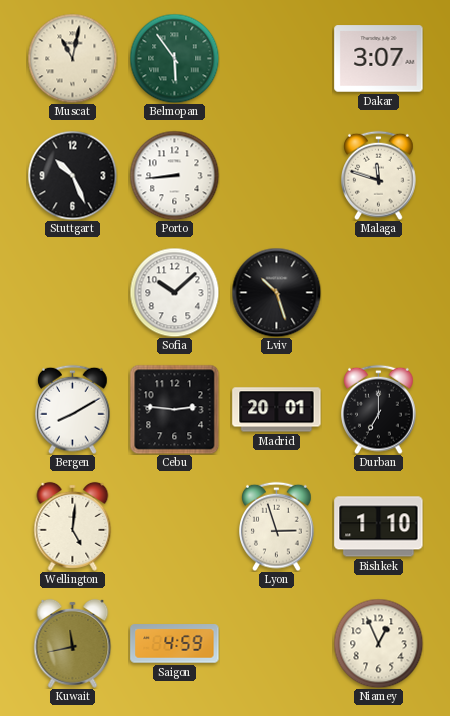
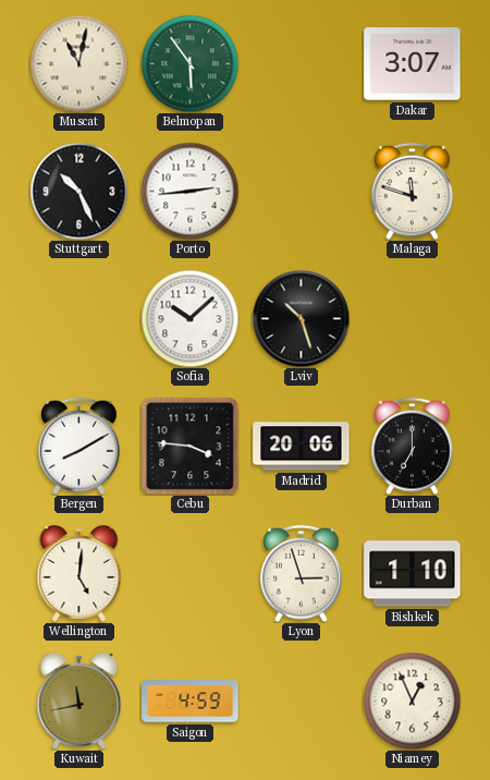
Porto: 8:44 -> 2:44 (189, 191)
Cebu: 2:46 -> 3:46 (189, 446)
Madrid: 20:01 -> 20:06 (302, 447)
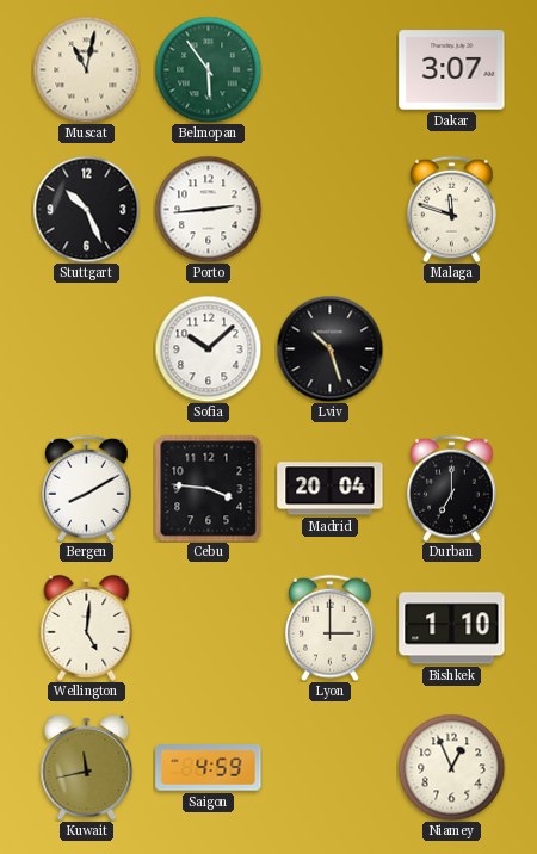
Madrid: 20:06 -> 20:04 (331, 489)
Lyon: 2:57 -> 3:00 (331, 627)
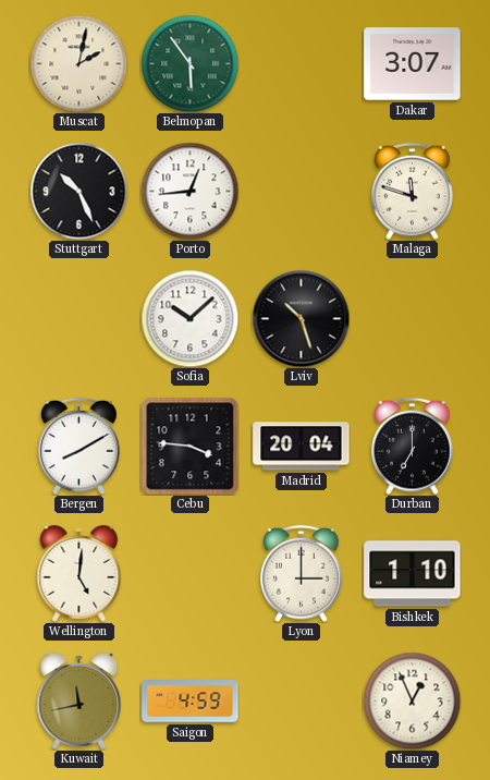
Muscat: 11:02 -> 2:02 (78, 63)
Porto: 2:44 -> 12:44 (189, 191)
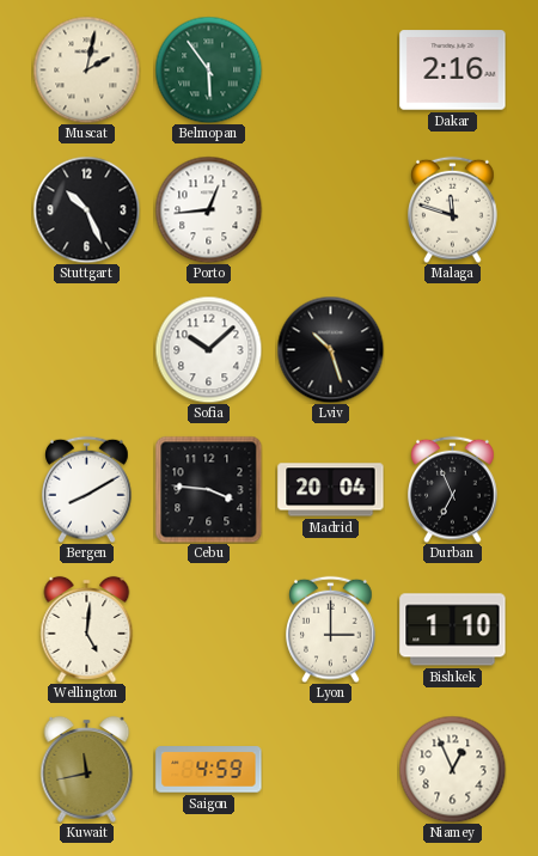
Dakar: 3:07 -> 2:16 (453, 71)
Durban: 7:00 -> 6:56 (453, 489)
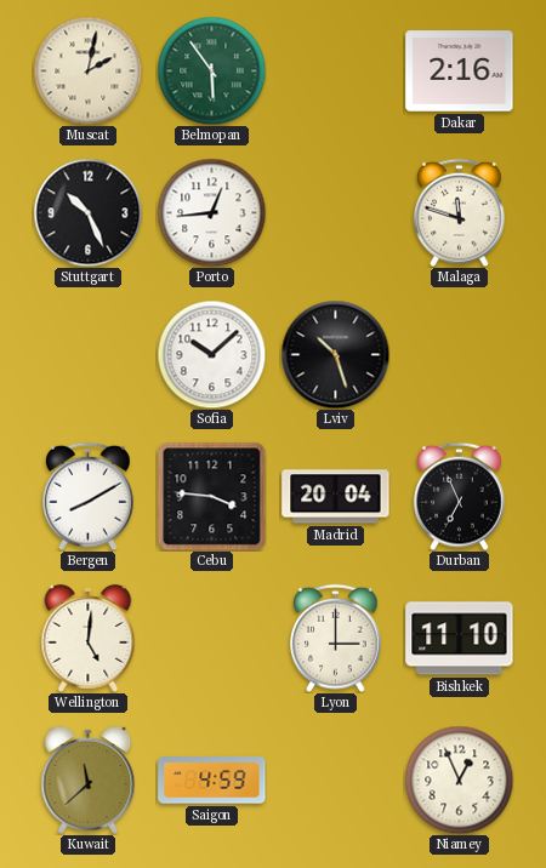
Bishkek: 1:10 -> 11:10 (460, 639)
Kuwait: 11:43 -> 11:38 (89, 780)
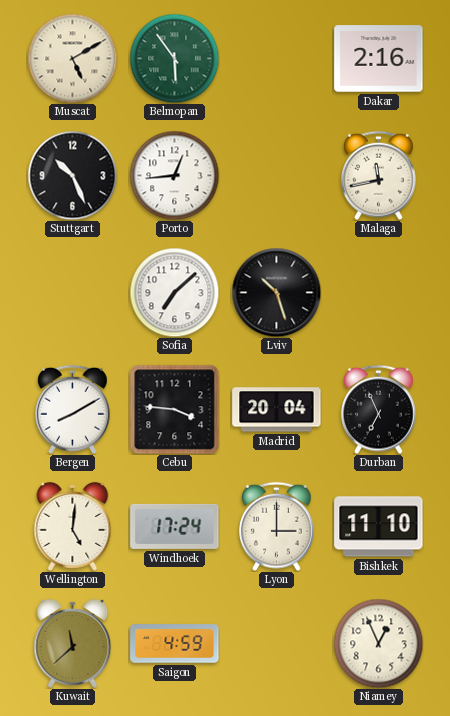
Muscat: 2:02 -> 5:10 (72, 58)
Malaga: 11:48 -> 11:43 (379, 175)
Sofia: 10:08 -> 7:08 (174, 292)
Windhoek: none -> 17:24 (175, 526)
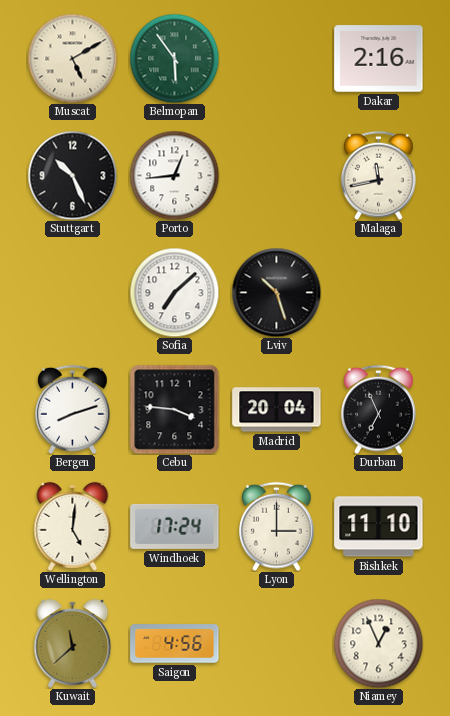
Bergen: 8:10 -> 8:12 (73, 409)
Saigon: 4:59 -> 4:56 (175, 644)
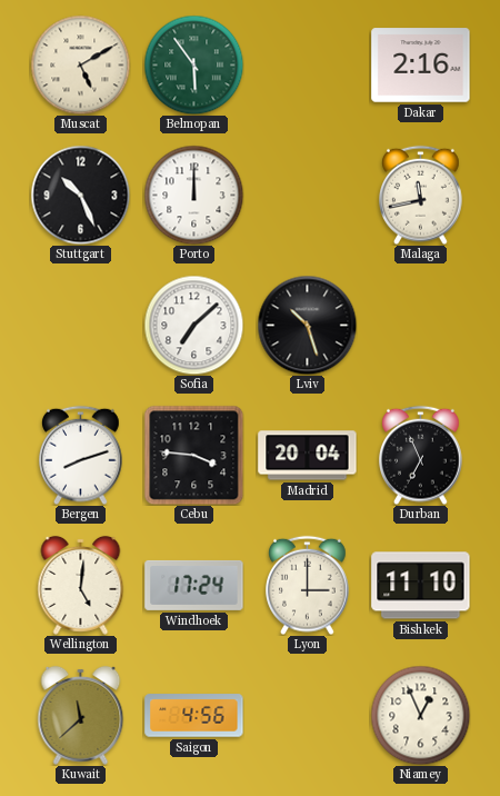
Porto: 12:44 -> 12:00 (193, 195)
